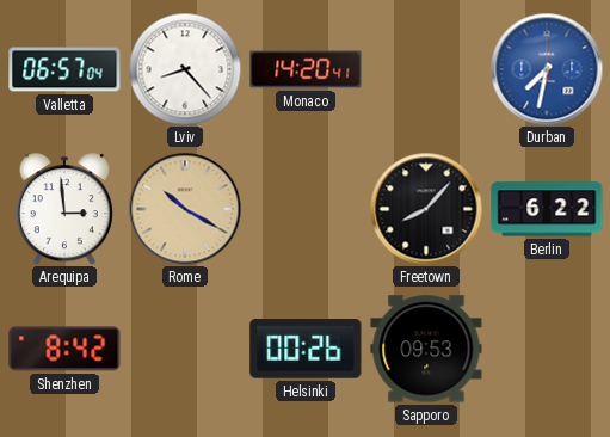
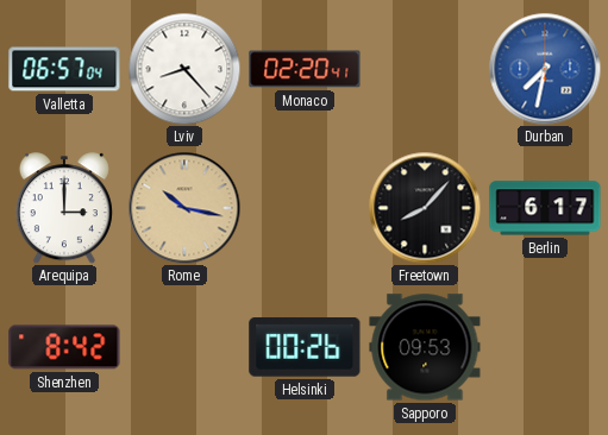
Monaco: 14:20 -> 02:20 (305, 69)
Arequipa: 2:59 -> 3:00 (64, 208)
Rome: 10:20 -> 10:17 (184, 208)
Berlin: 6:22 -> 6:17 (545, 208)
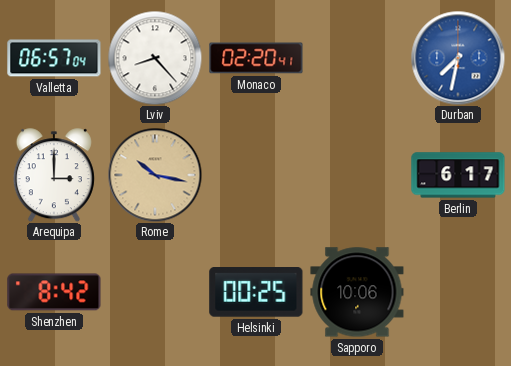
Freetown: 8:07 -> none (425, 208)
Helsinki: 00:26 -> 00:25 (256, 293)
Sapporo: 09:53 -> 10:06 (357, 292)
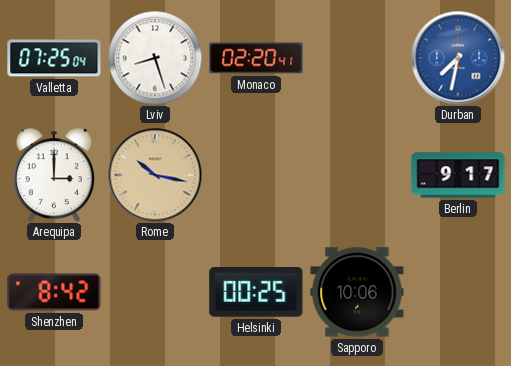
Valletta: 06:57 -> 07:25 (54, 58)
Lviv: 8:23 -> 8:27 (155, 58)
Berlin: 6:17 -> 9:17 (458, 175)
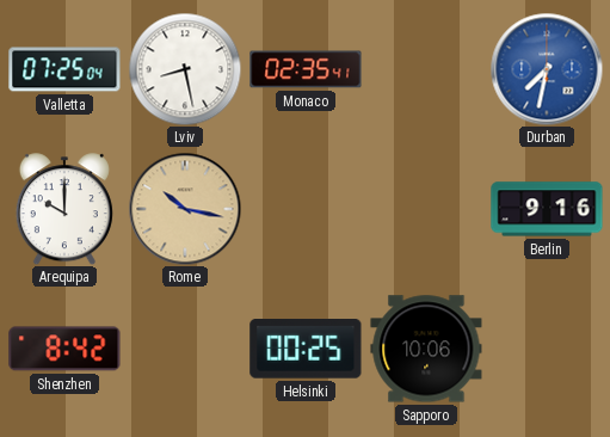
Lviv: 8:27 -> 8:28 (185, 69)
Monaco: 02:20 -> 02:35 (306, 69)
Arequipa: 3:00 -> 10:00 (64, 209)
Berlin: 9:17 -> 9:16 (547, 209)
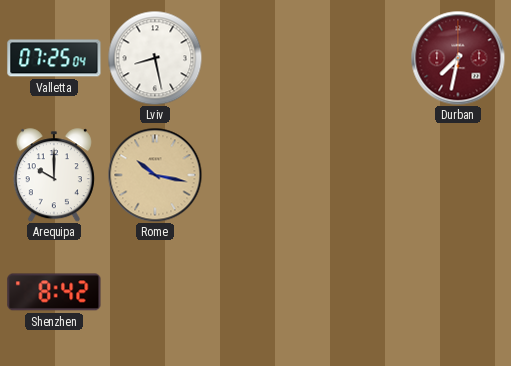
Monaco: 02:35 -> none (306, 69)
Durban dial: blue -> burgundy (458, 58)
Berlin: 9:16 -> none (547, 209)
Helsinki: 00:25 -> none (306, 350)
Sapporo: 10:06 -> none (426, 349)
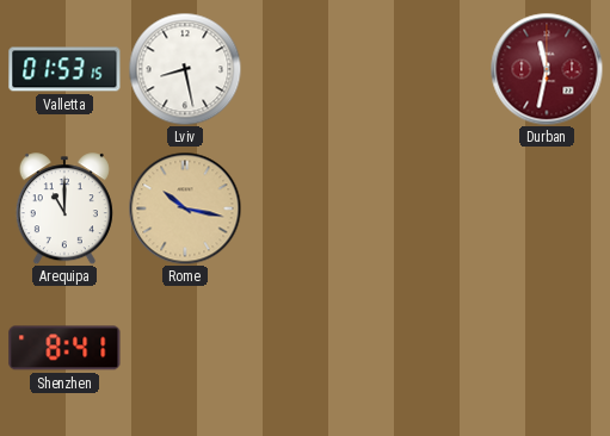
Valletta: 07:25 -> 01:53 (64, 69)
Durban: 7:32 -> 11:32 (547, 69)
Arequipa: 10:00 -> 11:00 (64, 208)
Shenzhen: 8:42 -> 8:41 (64, 348)
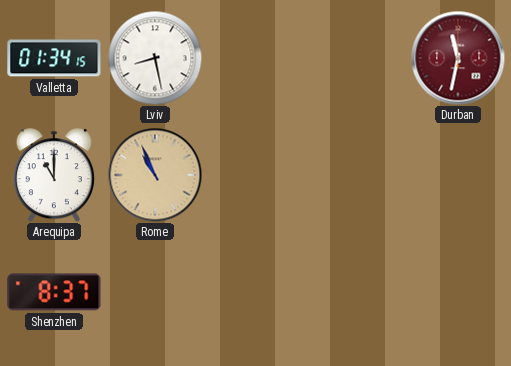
Valletta: 01:53 -> 01:34 (54, 58)
Rome: 10:17 -> 10:56 (155, 175)
Shenzhen: 8:41 -> 8:37 (54, 292)
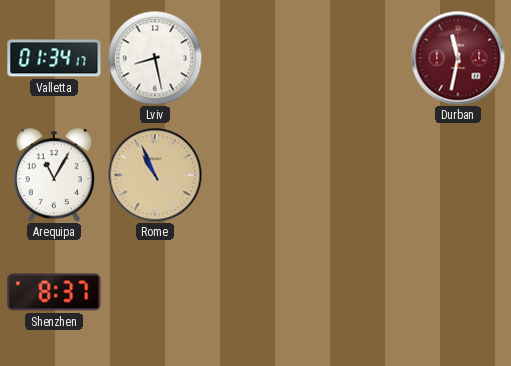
Valletta: 01:34:15 -> 01:34:17 (54, 58)
Arequipa: 11:00 -> 11:05 (54, 175)
